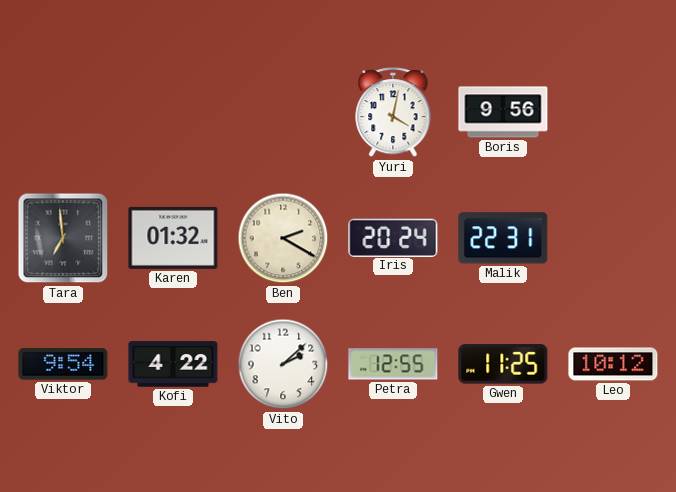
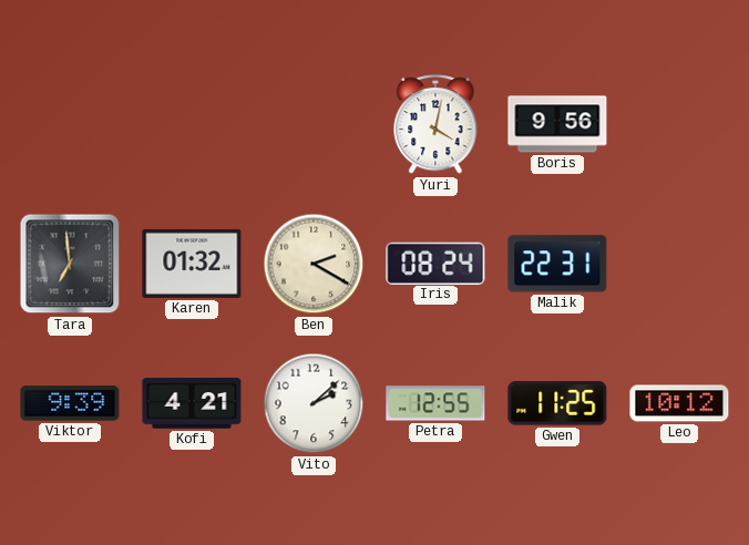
Iris: 20:24 -> 08:24 (435, 263)
Viktor: 9:54 -> 9:39 (70, 403)
Kofi: 4:22 -> 4:21 (192, 403)
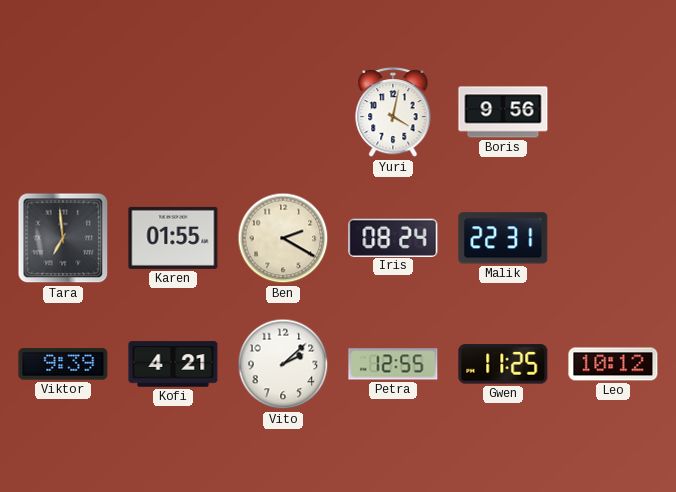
Karen: 01:32 -> 01:55 (173, 238)
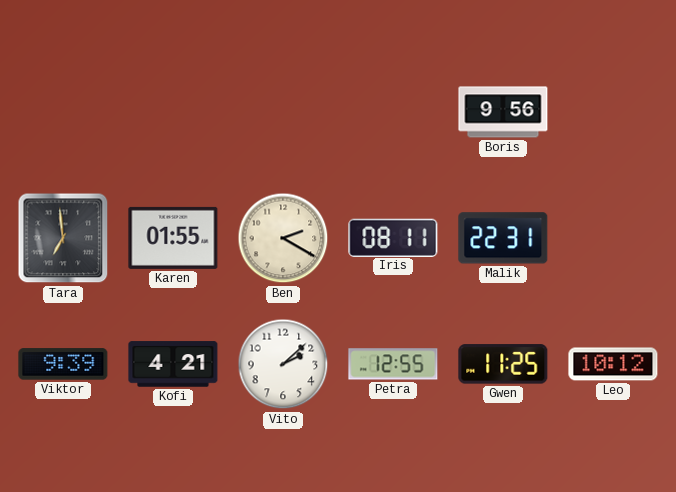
Yuri: 4:02 -> none (393, 113)
Iris: 08:24 -> 08:11 (393, 237)
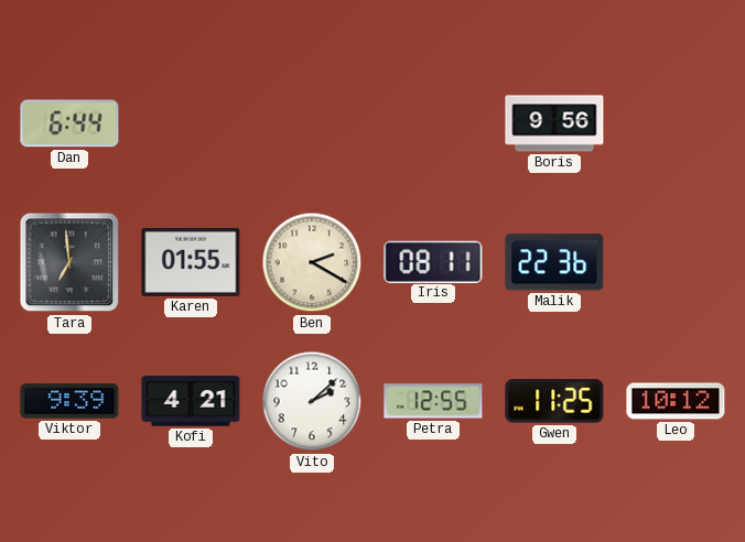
Dan: none -> 6:44 (69, 123)
Malik: 22:31 -> 22:36 (554, 262)
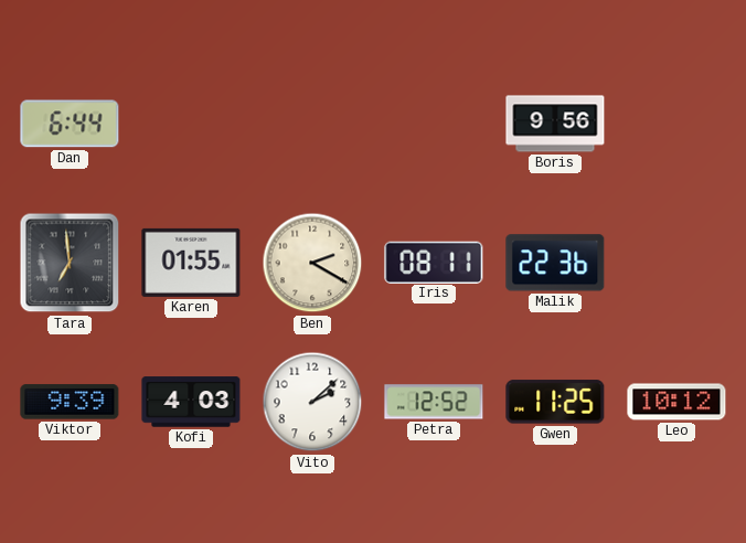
Kofi: 4:21 -> 4:03 (191, 402)
Petra: 12:55 -> 12:52 (434, 402)
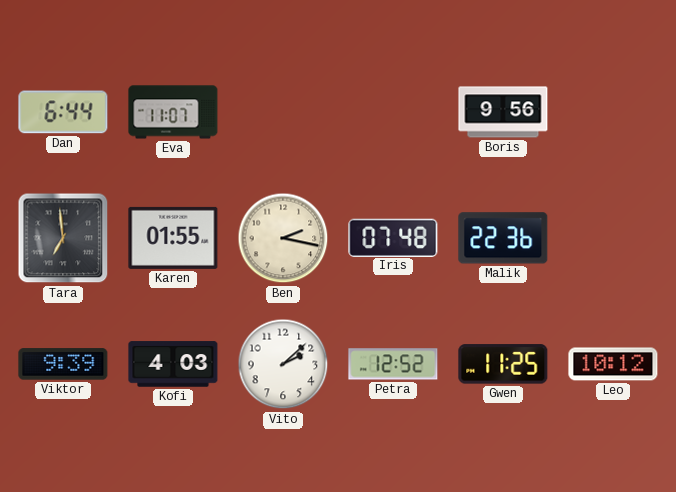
Eva: none -> 11:07 (173, 112)
Ben: 2:20 -> 2:17 (283, 238)
Iris: 08:11 -> 07:48 (393, 237)
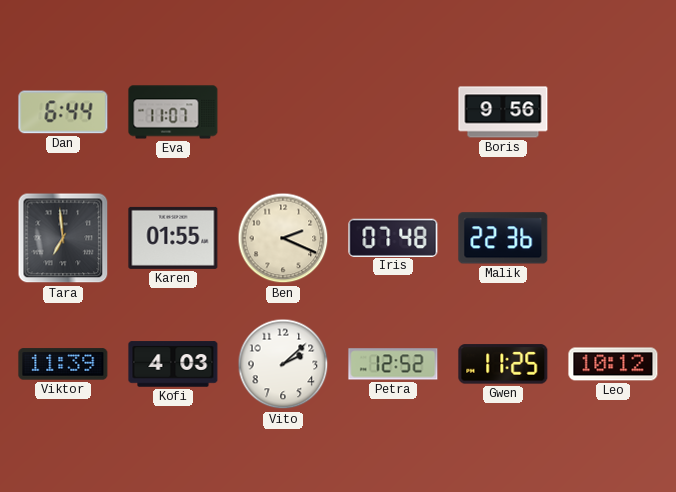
Ben: 2:17 -> 2:19 (283, 238)
Viktor: 9:39 -> 11:39 (63, 364)
